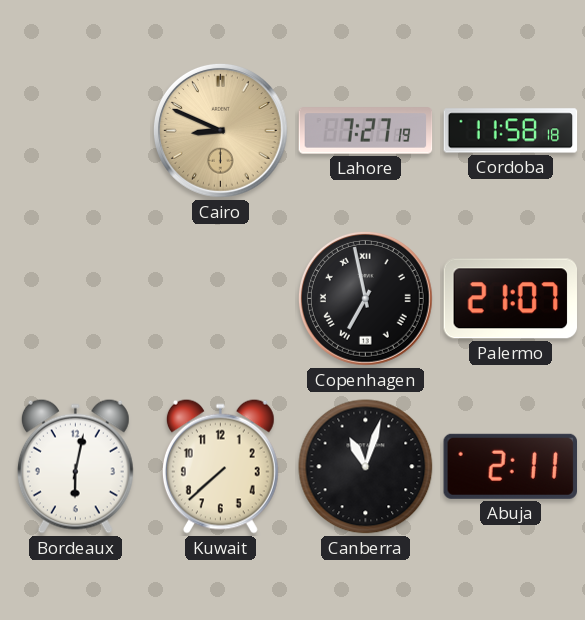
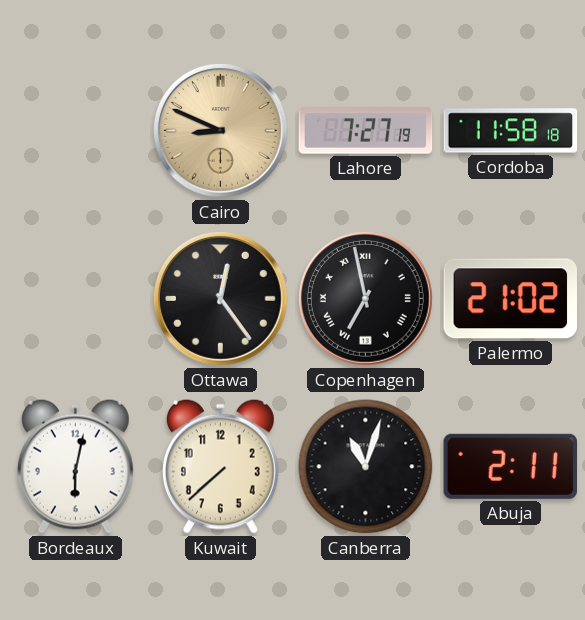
Ottawa: none -> 12:24 (221, 299)
Palermo: 21:07 -> 21:02 (511, 299)
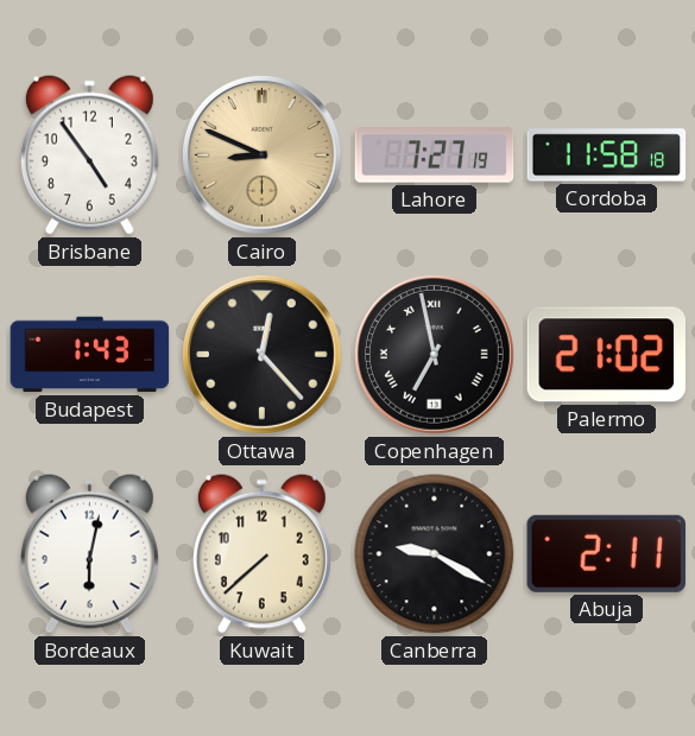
Brisbane: none -> 4:54 (89, 154)
Budapest: none -> 1:43 (90, 355)
Ottawa: 12:24 -> 12:23 (263, 355)
Canberra: 11:03 -> 9:20 (435, 554)
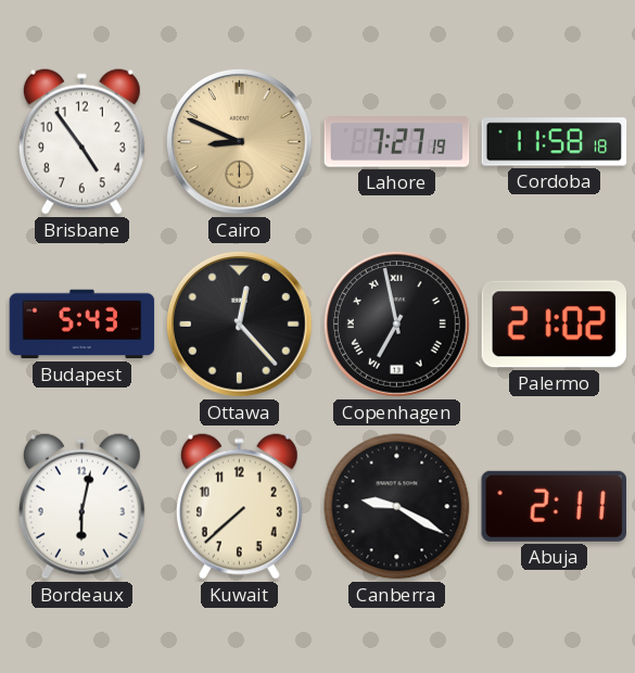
Budapest: 1:43 -> 5:43 (82, 325)
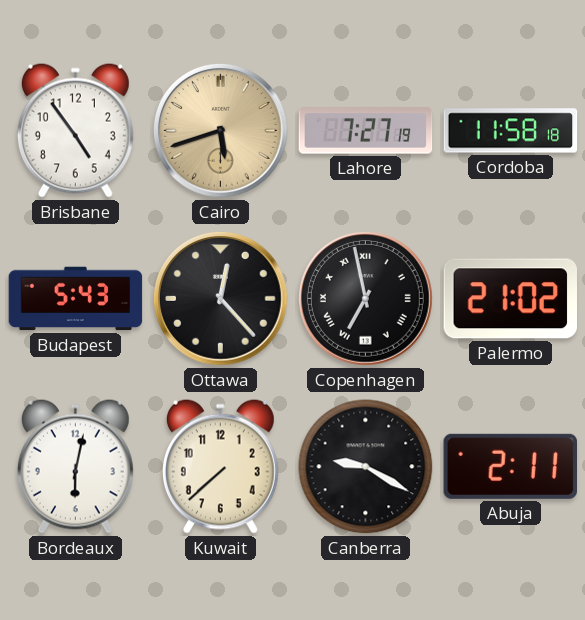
Cairo: 8:49 -> 5:42 (221, 131)
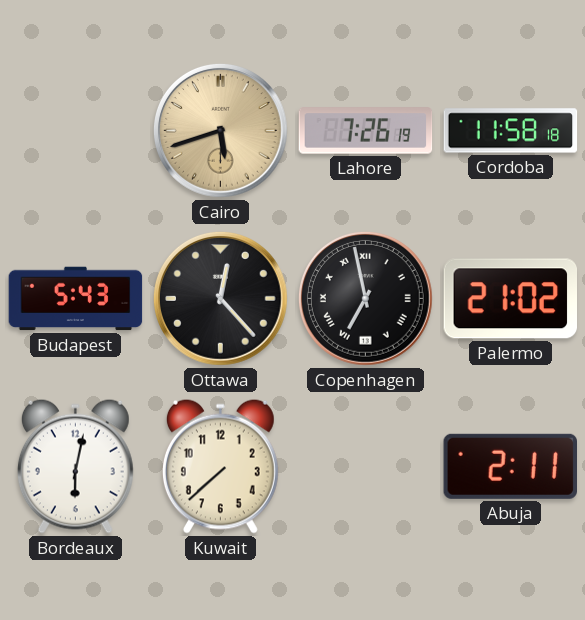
Brisbane: 4:54 -> none (75, 130)
Lahore: 7:27 -> 7:26 (366, 131)
Canberra: 9:20 -> none (366, 467)
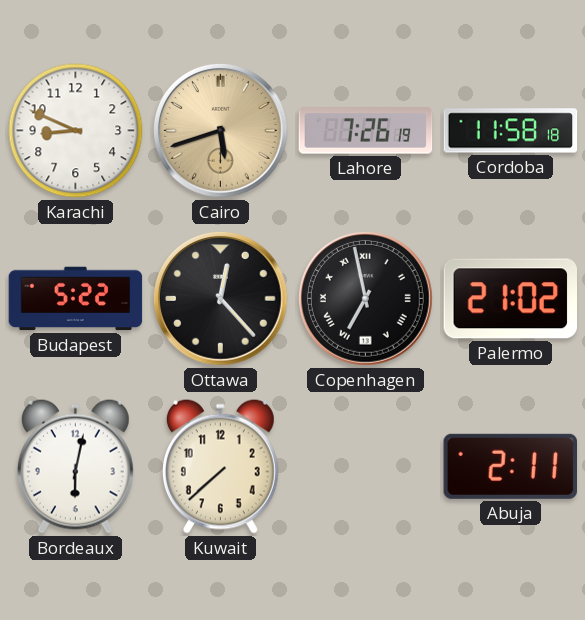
Karachi: none -> 8:49 (76, 131)
Budapest: 5:43 -> 5:22 (76, 299)
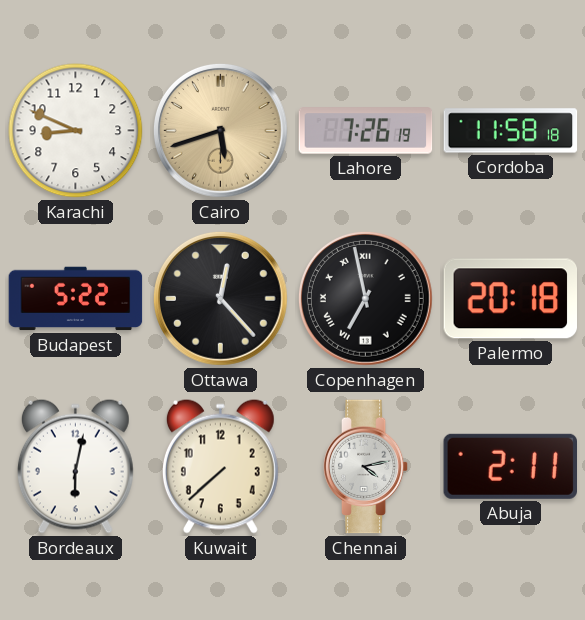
Palermo: 21:02 -> 20:18 (511, 299)
Chennai: none -> 4:13 (366, 467)
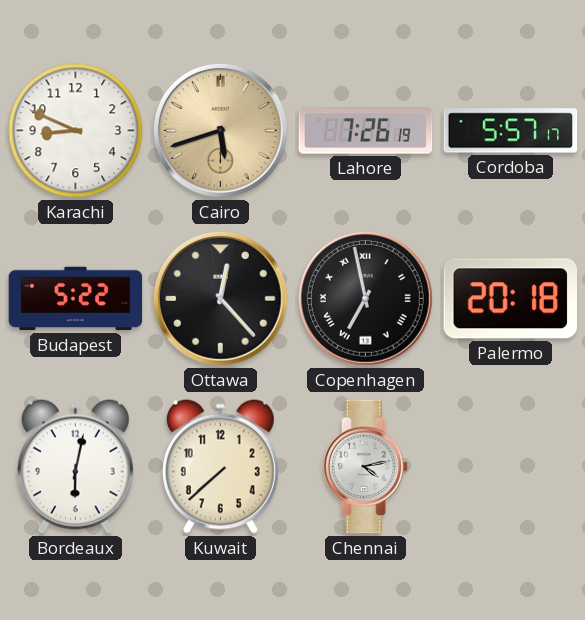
Cordoba: 11:58 -> 5:57 (511, 131)
Abuja: 2:11 -> none (510, 466)
